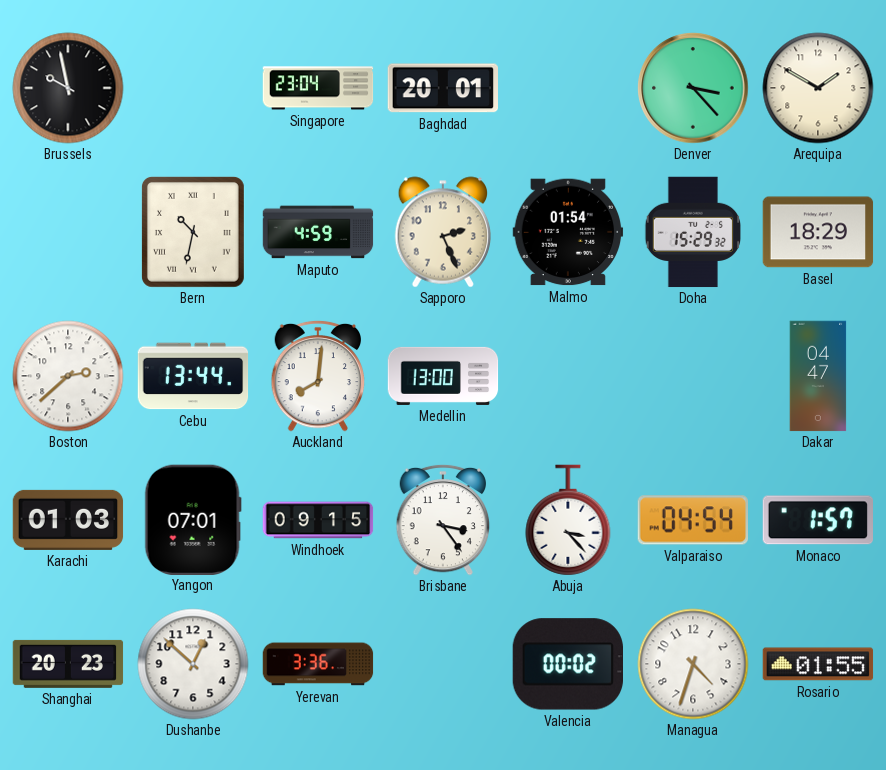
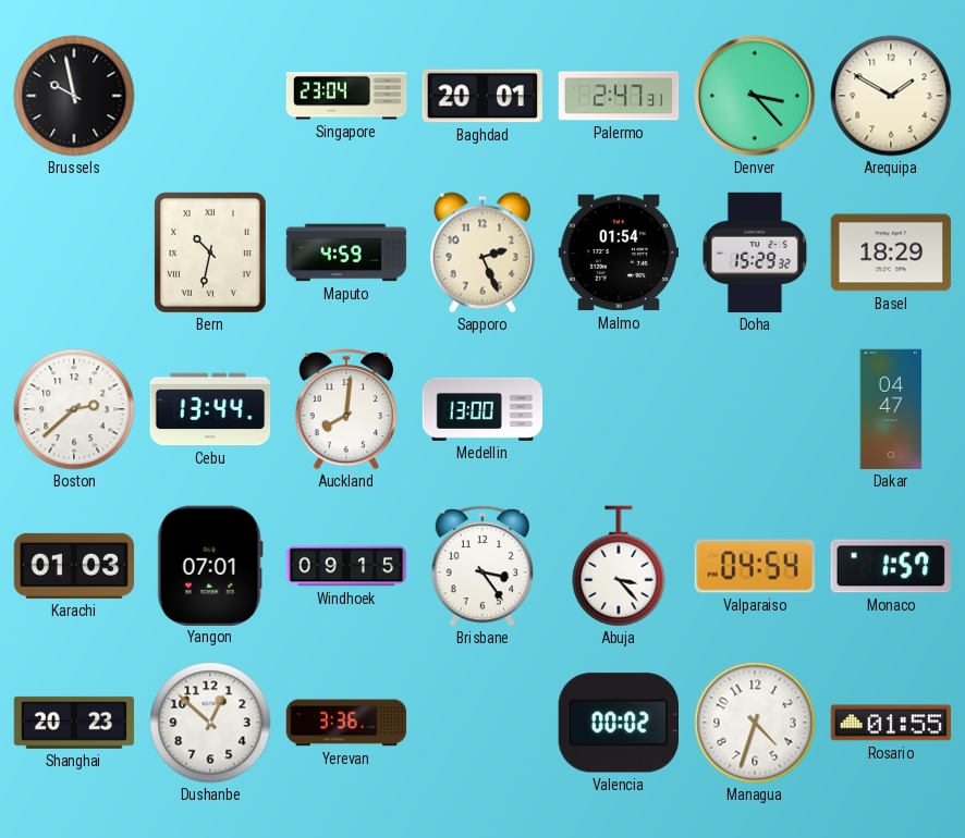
Palermo: none -> 2:47 (619, 96)
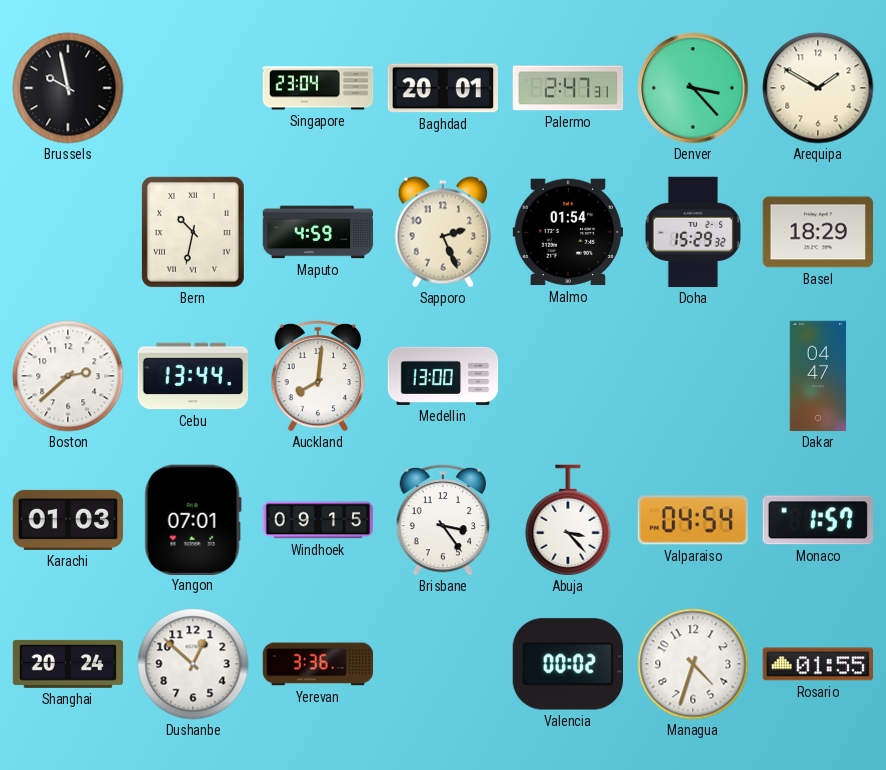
Shanghai: 20:23 -> 20:24 (68, 664)
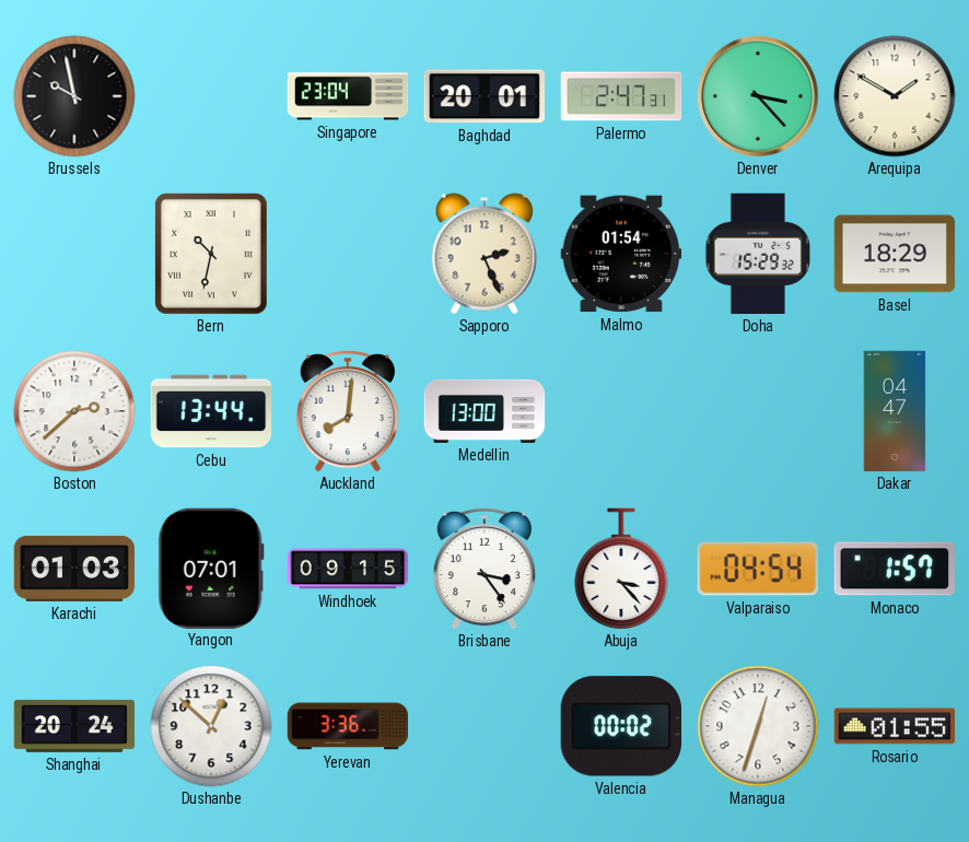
Maputo: 4:59 -> none (318, 232)
Managua: 4:33 -> 12:33 (758, 726)
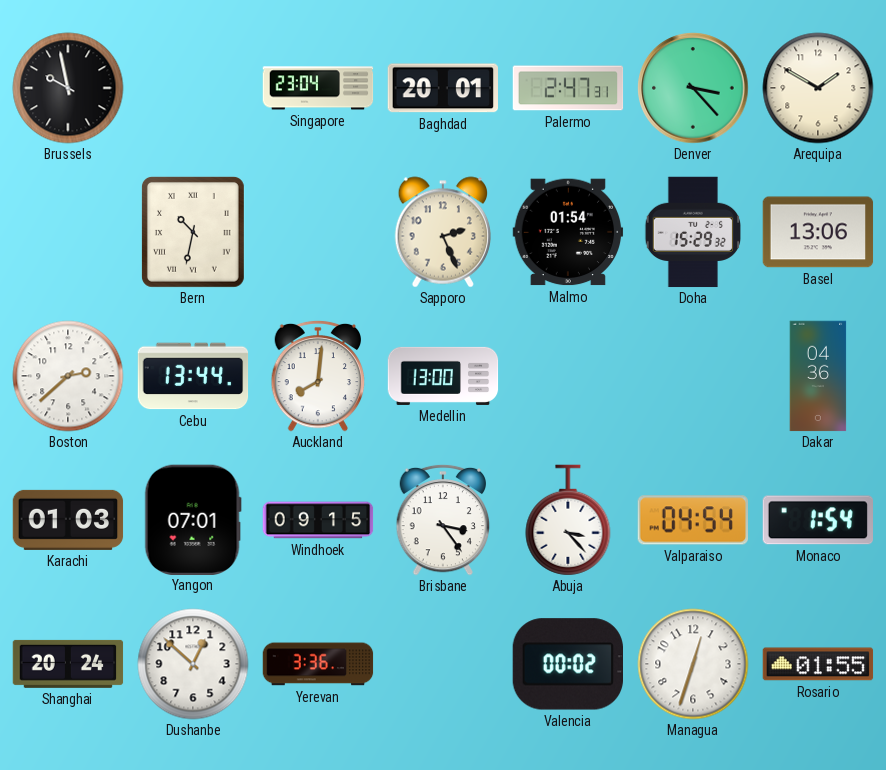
Basel: 18:29 -> 13:06 (818, 232)
Dakar: 04:47 -> 04:36 (818, 376)
Monaco: 1:57 -> 1:54 (817, 520)
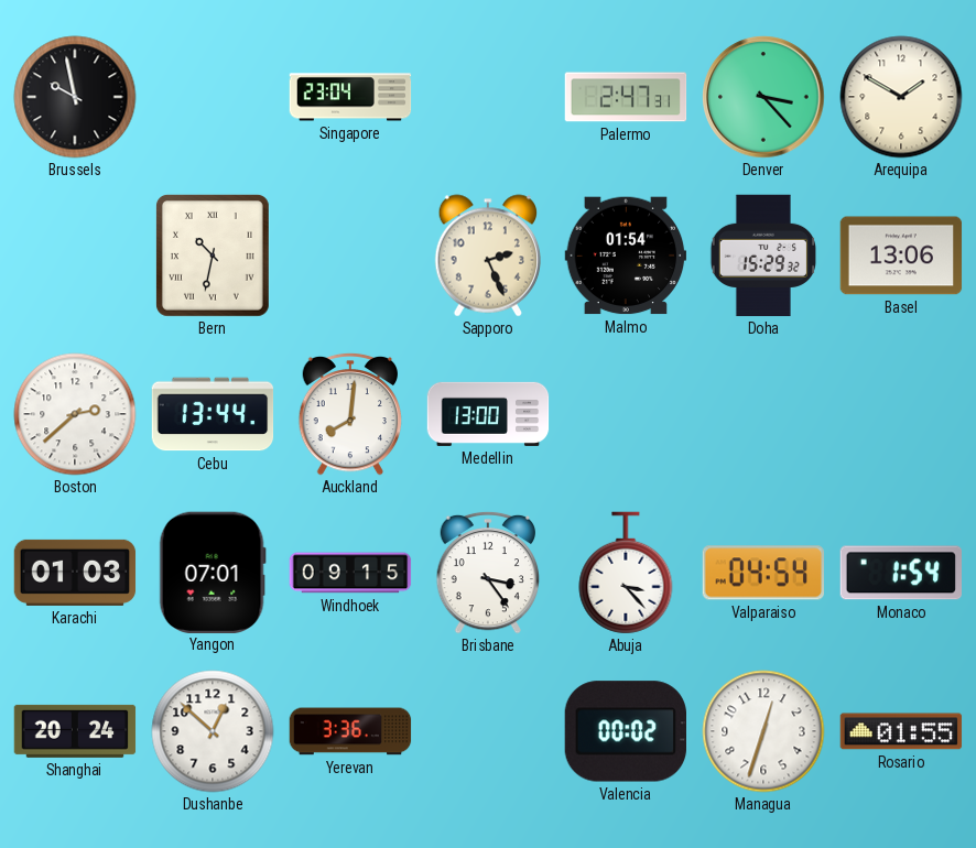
Baghdad: 20:01 -> none (442, 88)
Dakar: 04:36 -> none (818, 376)
